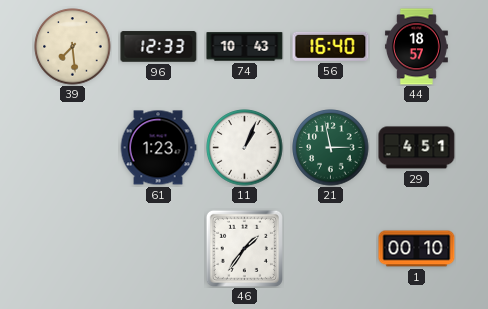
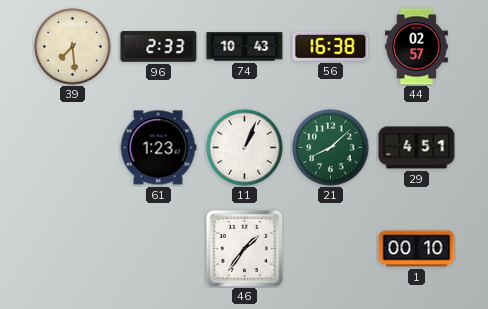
96: 12:33 -> 2:33 (159, 47)
56: 16:40 -> 16:38 (331, 46)
44: 18:57 -> 02:57 (416, 47)
21: 2:58 -> 8:08 (331, 148)
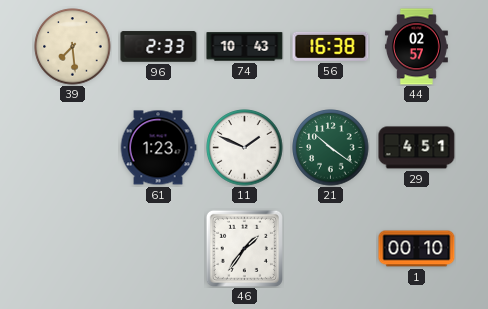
11: 1:04 -> 1:49 (245, 148)
21: 8:08 -> 10:21 (331, 148)
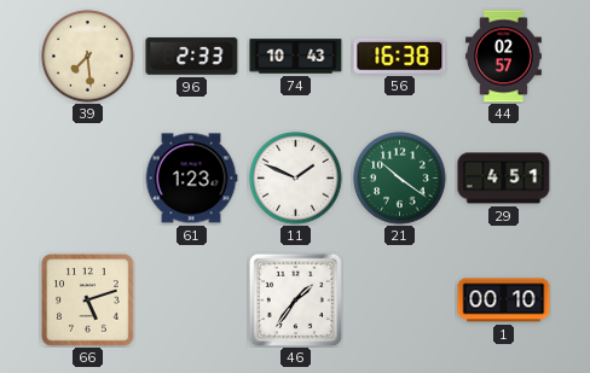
66: none -> 5:12 (88, 301)
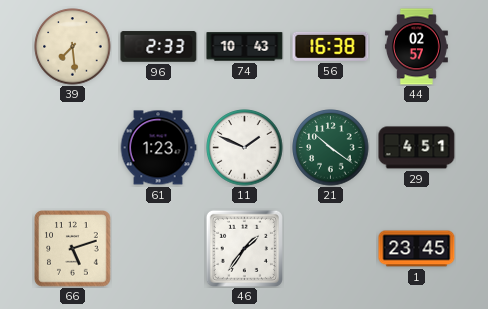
1: 00:10 -> 23:45 (417, 249)
